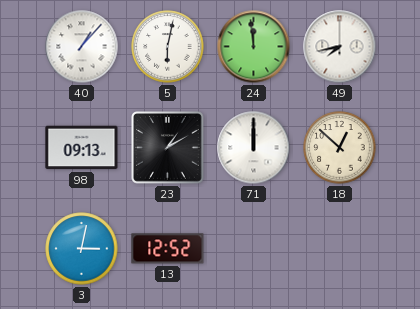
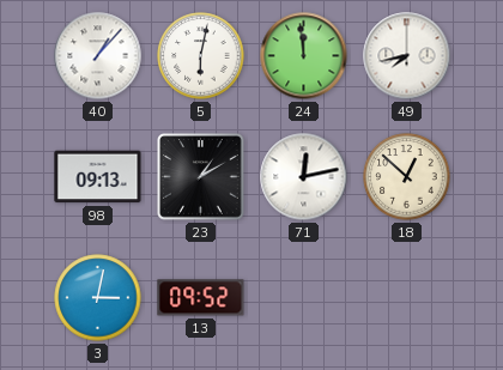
71: 12:00 -> 12:13 (304, 177)
13: 12:52 -> 09:52 (201, 298)
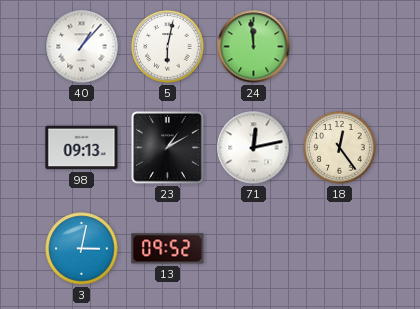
49: 7:43 -> none (407, 56)
18: 12:52 -> 12:24 (340, 148)
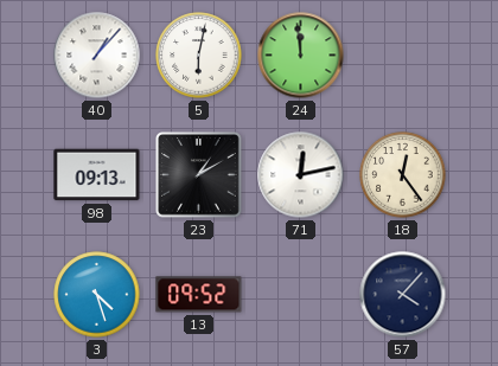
3: 3:02 -> 4:27 (97, 295)
57: none -> 4:07 (403, 295)
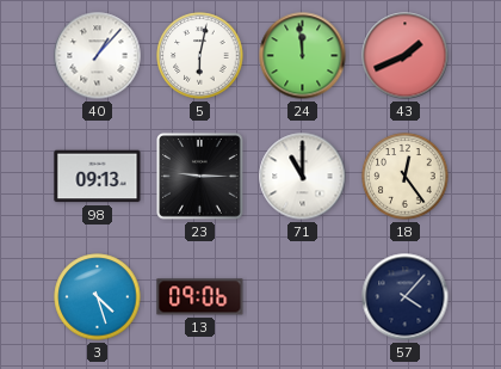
43: none -> 1:41 (406, 56)
23: 1:10 -> 9:15 (200, 177)
71: 12:13 -> 11:00 (303, 177)
13: 09:52 -> 09:06 (200, 297)
